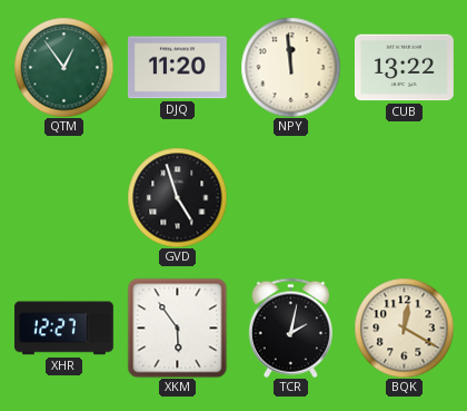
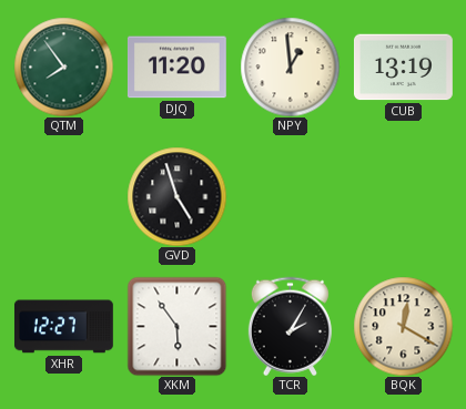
QTM: 12:54 -> 7:54 (63, 67)
NPY: 11:59 -> 12:59 (290, 67)
CUB: 13:22 -> 13:19 (403, 68)
TCR: 2:02 -> 2:05 (290, 326)
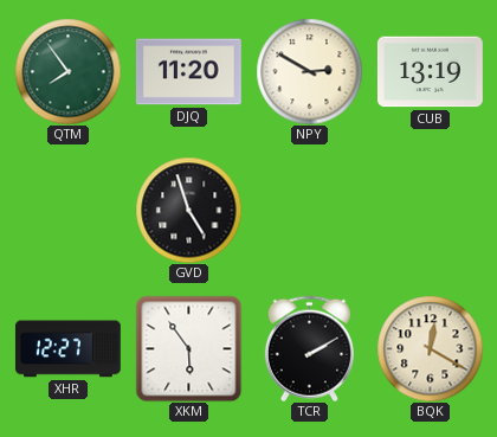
NPY: 12:59 -> 2:50 (309, 71)
TCR: 2:05 -> 2:10 (309, 348)
